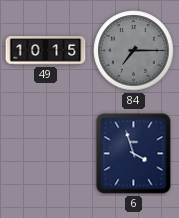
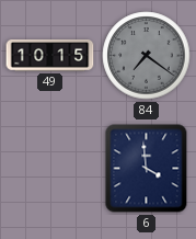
84: 7:15 -> 7:21 (147, 56)
6: 3:57 -> 3:59 (147, 169)
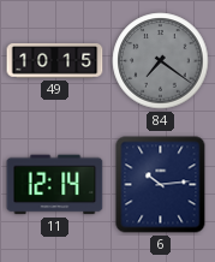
11: none -> 12:14 (55, 185)
6: 3:59 -> 10:14 (161, 185)
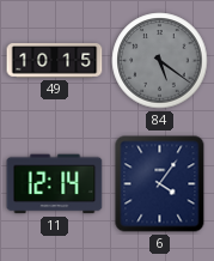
84: 7:21 -> 5:21 (160, 61)
6: 10:14 -> 4:06 (160, 184)
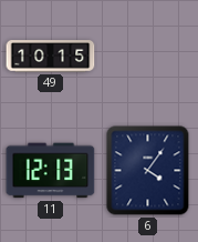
84: 5:21 -> none (160, 61)
11: 12:14 -> 12:13 (51, 171)
